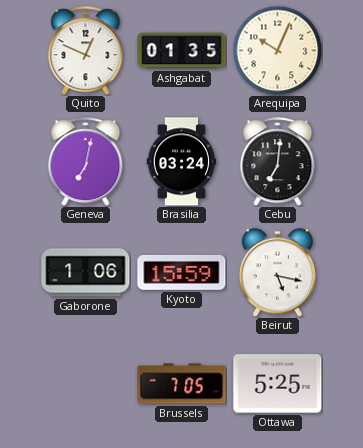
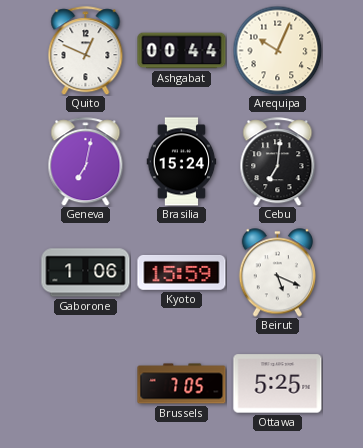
Ashgabat: 01:35 -> 00:44 (182, 51)
Brasilia: 03:24 -> 15:24 (182, 162)
Beirut: 5:17 -> 5:19 (277, 273)
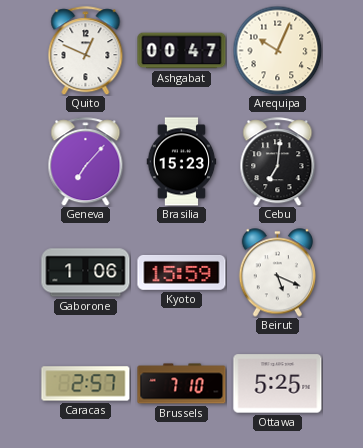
Ashgabat: 00:44 -> 00:47 (182, 51)
Geneva: 7:02 -> 7:07 (86, 162)
Brasilia: 15:24 -> 15:23 (182, 162)
Caracas: none -> 2:57 (86, 384)
Brussels: 7:05 -> 7:10 (182, 384)
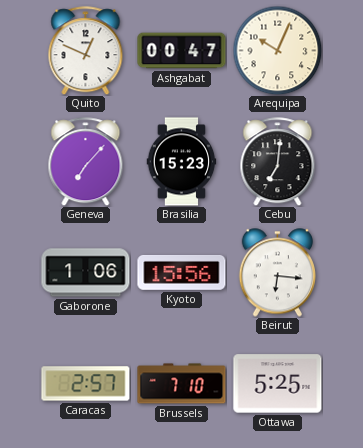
Kyoto: 15:59 -> 15:56 (182, 272)
Beirut: 5:19 -> 6:16 (277, 273)
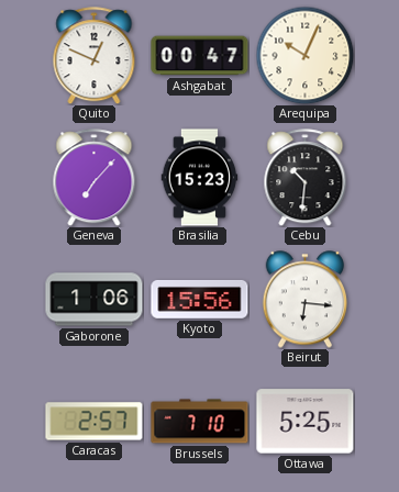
Cebu: 7:01 -> 10:31 (306, 178)
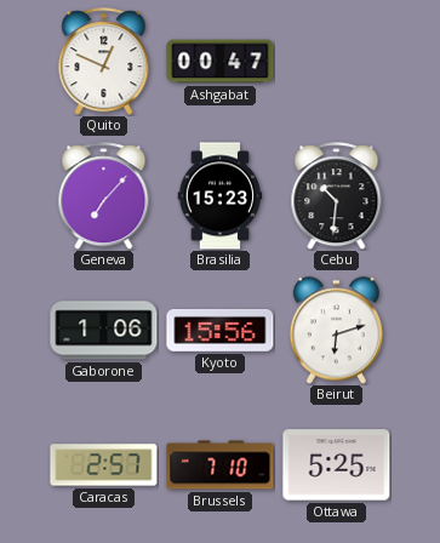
Arequipa: 10:04 -> none (304, 55)
Beirut: 6:16 -> 6:12 (336, 331)
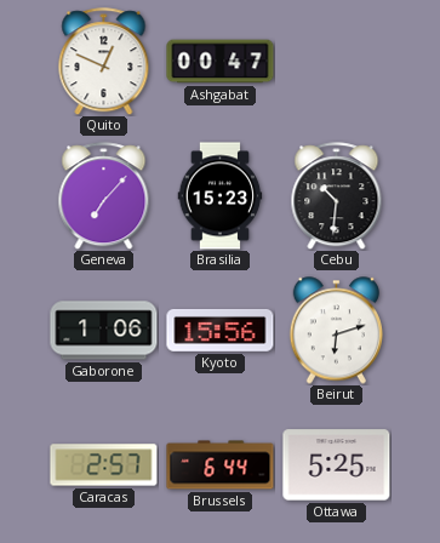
Brussels: 7:10 -> 6:44 (221, 465)
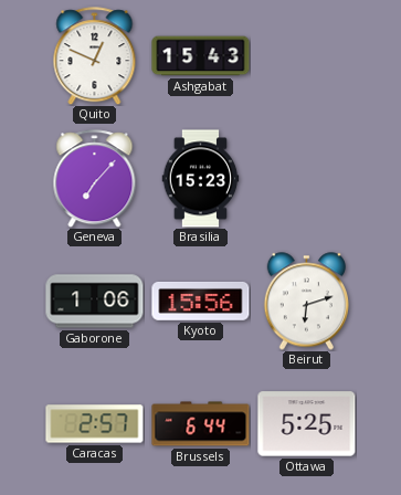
Ashgabat: 00:47 -> 15:43 (201, 56)
Cebu: 10:31 -> none (337, 196)
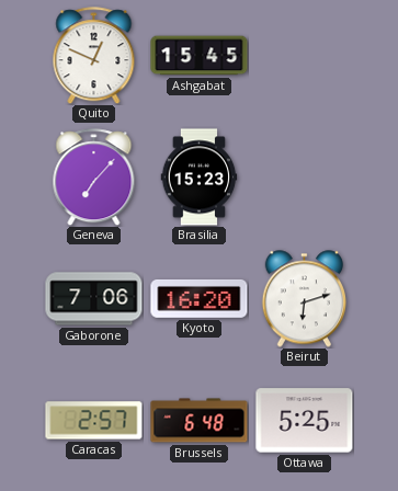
Ashgabat: 15:43 -> 15:45 (200, 56)
Gaborone: 1:06 -> 7:06 (94, 299)
Kyoto: 15:56 -> 16:20 (200, 298)
Brussels: 6:44 -> 6:48 (200, 421)
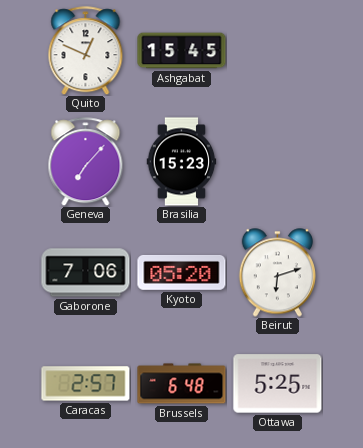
Kyoto: 16:20 -> 05:20 (182, 272)
